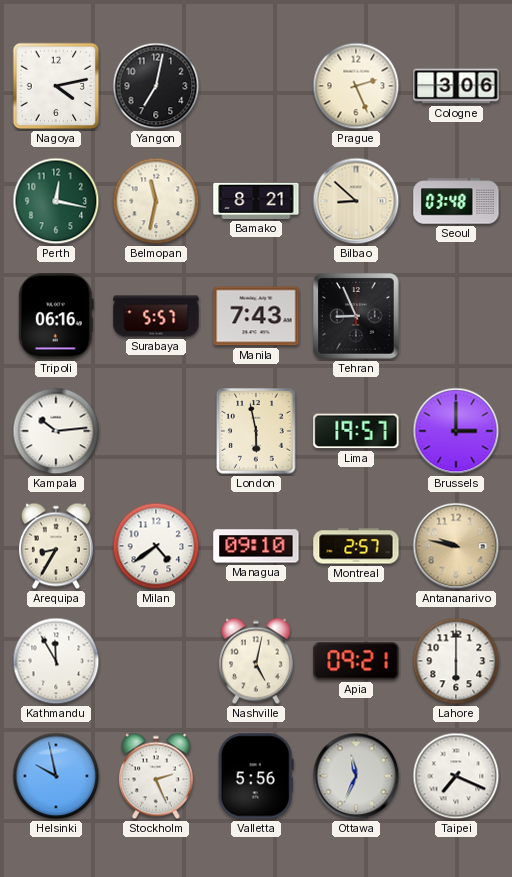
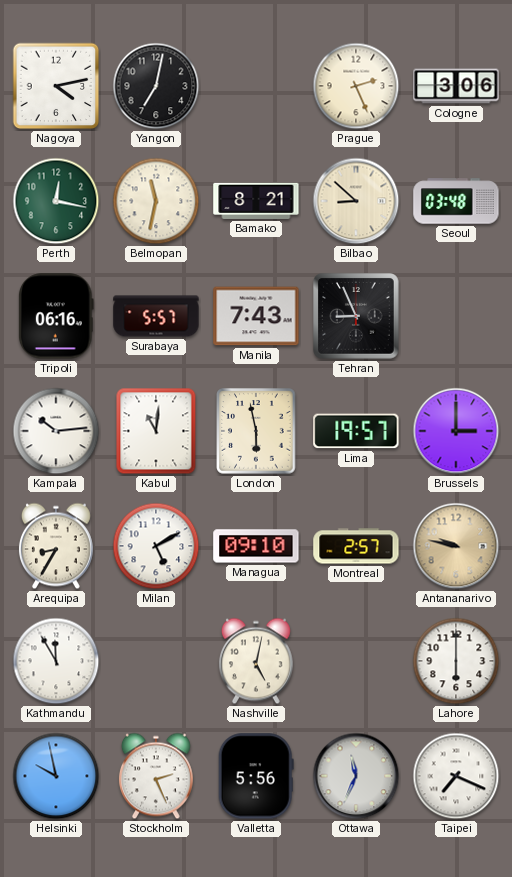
Kabul: none -> 11:01 (156, 431)
Milan: 4:39 -> 5:10 (156, 546)
Apia: 09:21 -> none (356, 661)
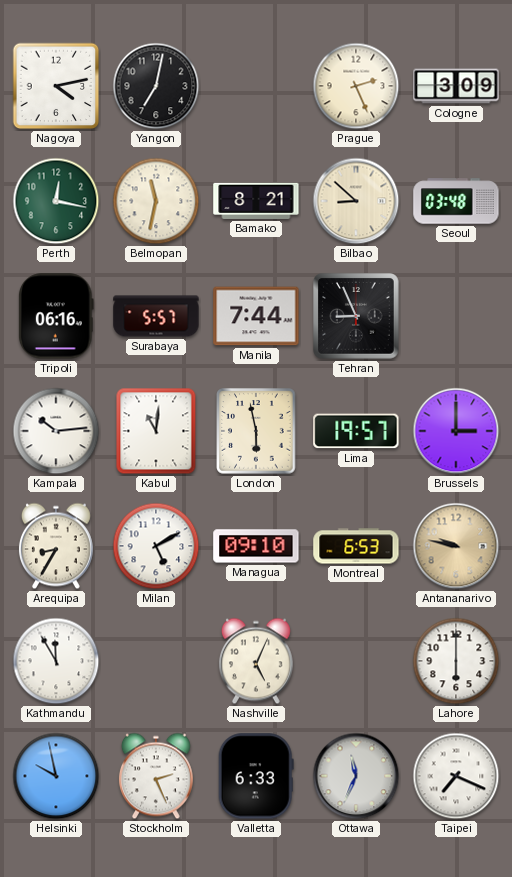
Cologne: 3:06 -> 3:09 (456, 86)
Manila: 7:43 -> 7:44 (256, 316)
Montreal: 2:57 -> 6:53 (356, 546)
Nashville: 5:02 -> 5:04 (256, 661)
Valletta: 5:56 -> 6:33 (256, 776)
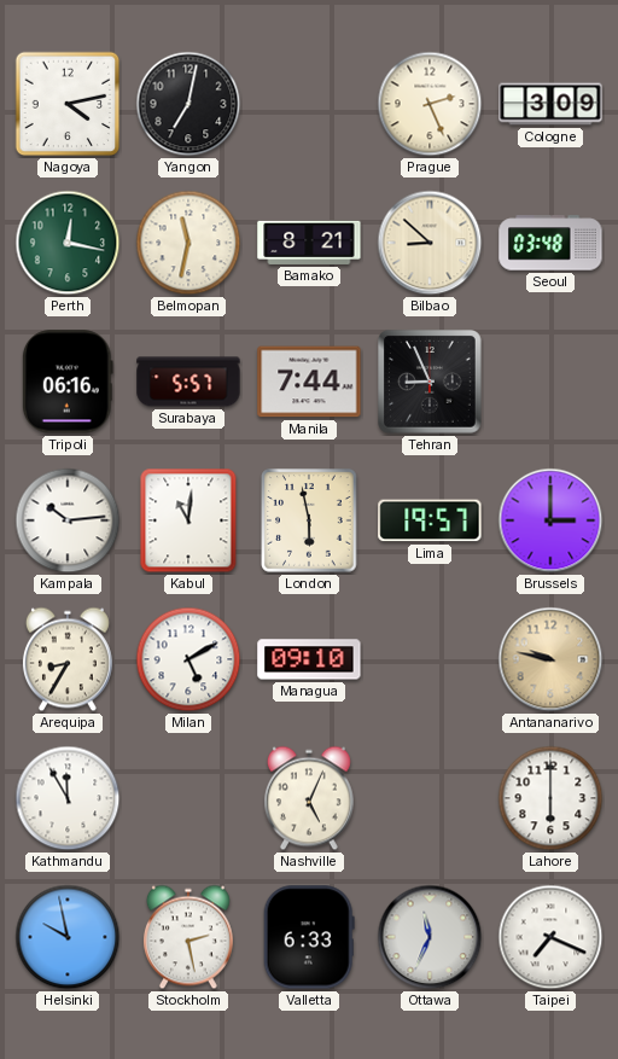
Montreal: 6:53 -> none (356, 546)
Stockholm: 2:26 -> 2:28 (188, 937)
